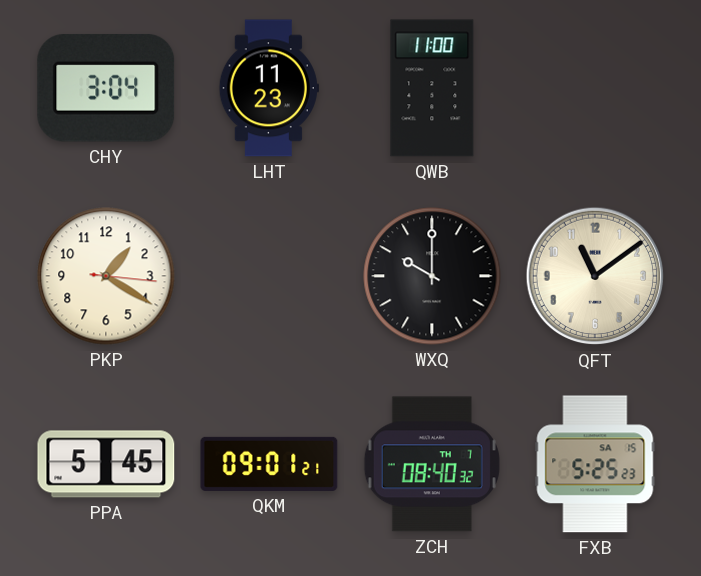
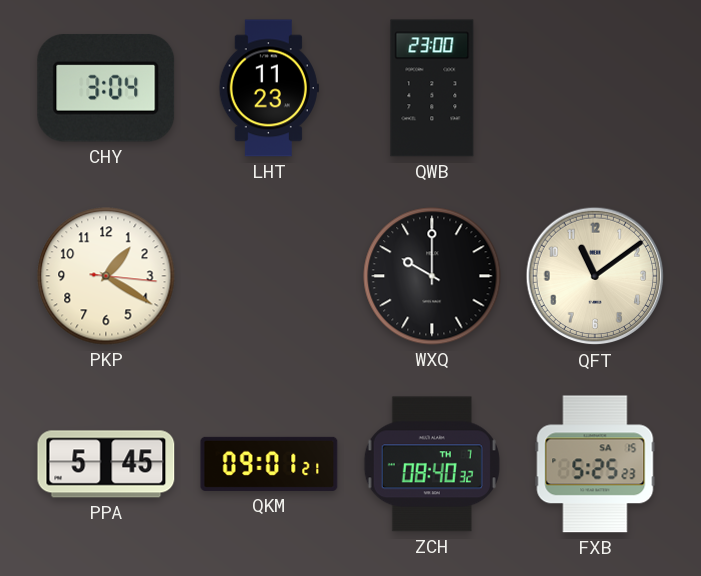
QWB: 11:00 -> 23:00 (432, 88)
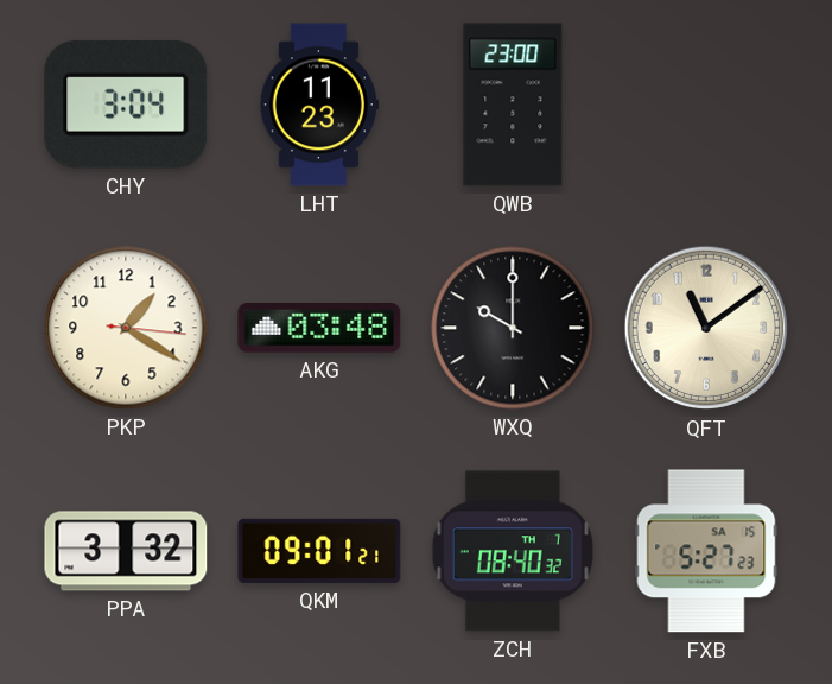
AKG: none -> 03:48 (319, 329)
PPA: 5:45 -> 3:32 (126, 551)
FXB: 5:25 -> 5:27 (706, 551)
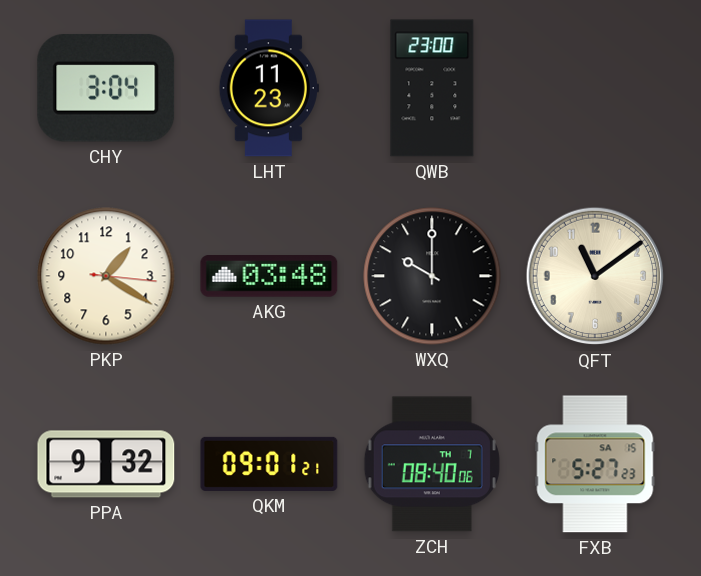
PPA: 3:32 -> 9:32 (106, 464)
ZCH: 08:40:32 -> 08:40:06 (432, 464)
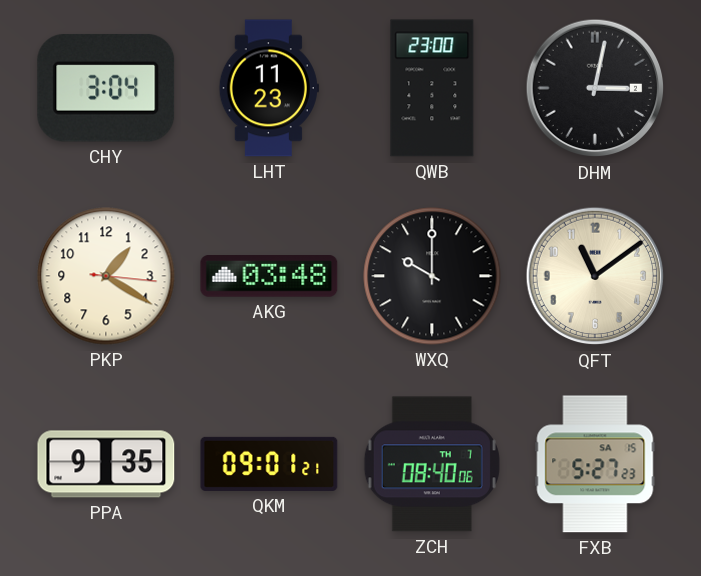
DHM: none -> 3:02 (595, 88)
PPA: 9:32 -> 9:35 (106, 464)
